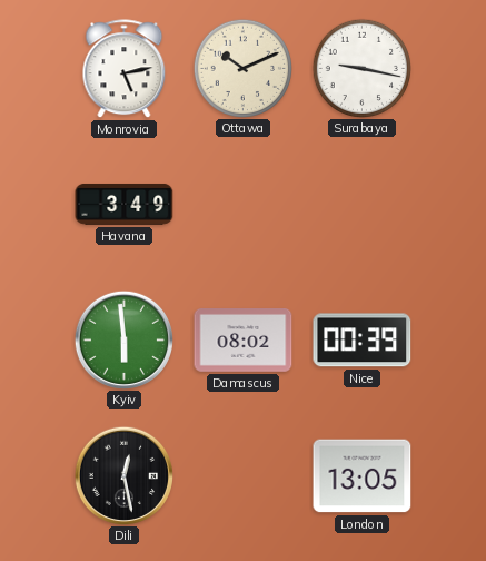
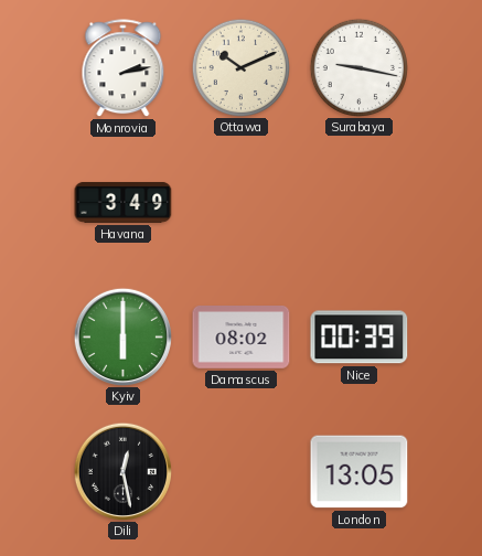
Monrovia: 5:13 -> 2:13 (124, 68)
Kyiv: 5:59 -> 6:00 (122, 336)
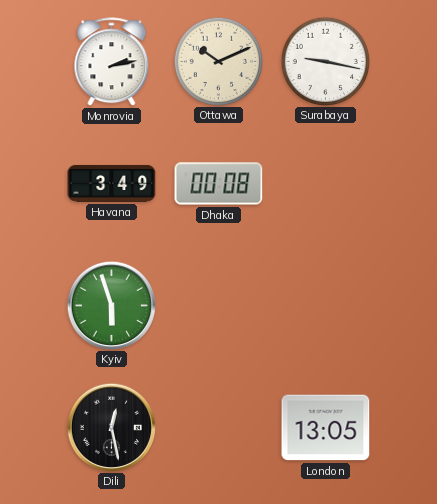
Dhaka: none -> 00:08 (219, 184)
Kyiv: 6:00 -> 5:57 (111, 305)
Damascus: 08:02 -> none (242, 338)
Nice: 00:39 -> none (360, 338)
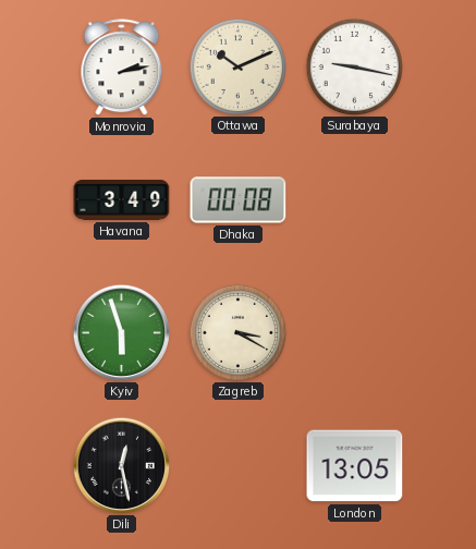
Zagreb: none -> 3:20 (237, 332)
